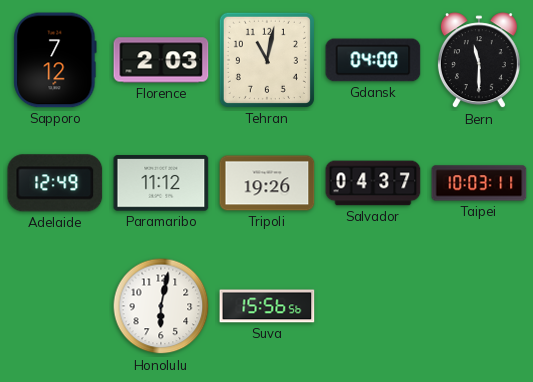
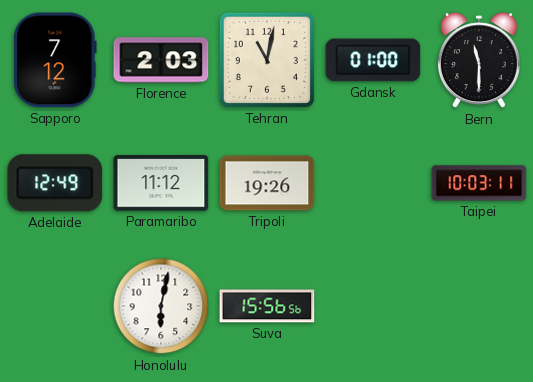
Gdansk: 04:00 -> 01:00 (373, 60)
Salvador: 04:37 -> none (373, 183)
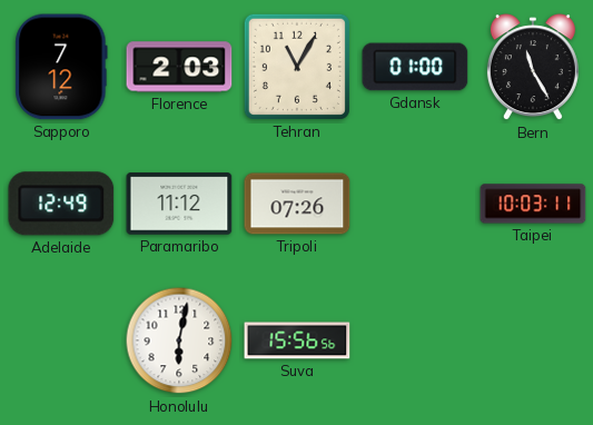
Tehran: 11:02 -> 11:05 (297, 67)
Bern: 11:30 -> 11:25 (533, 68)
Tripoli: 19:26 -> 07:26 (297, 204)
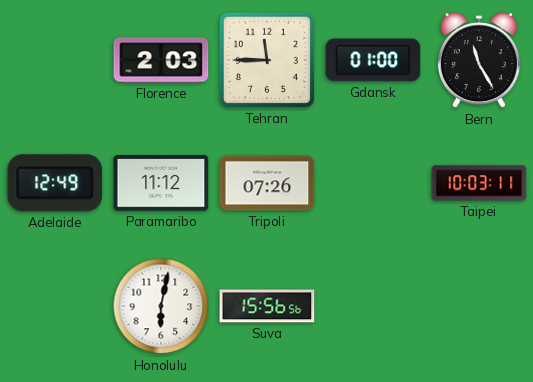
Sapporo: 7:12 -> none (61, 67)
Tehran: 11:05 -> 11:45 (267, 60)
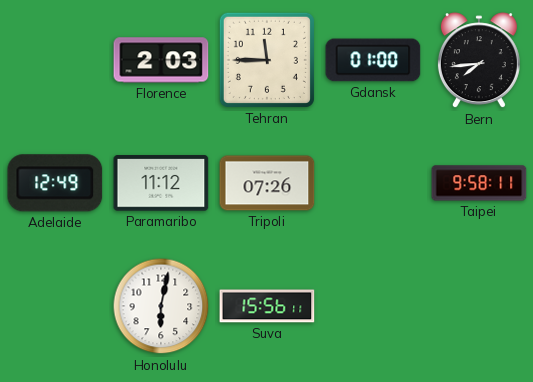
Bern: 11:25 -> 7:44 (479, 61)
Taipei: 10:03 -> 9:58 (479, 183)
Suva: 15:56:56 -> 15:56:11 (267, 306)
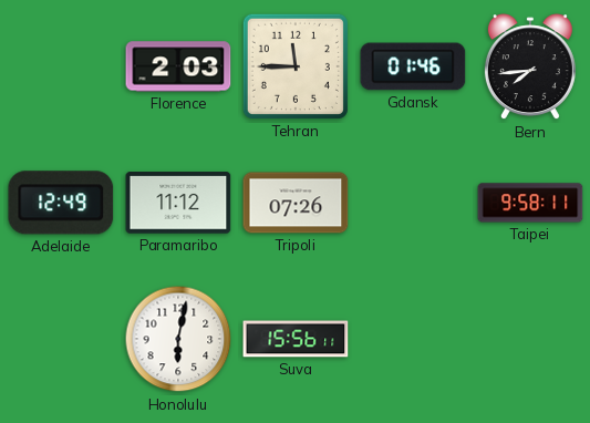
Gdansk: 01:00 -> 01:46 (413, 66)
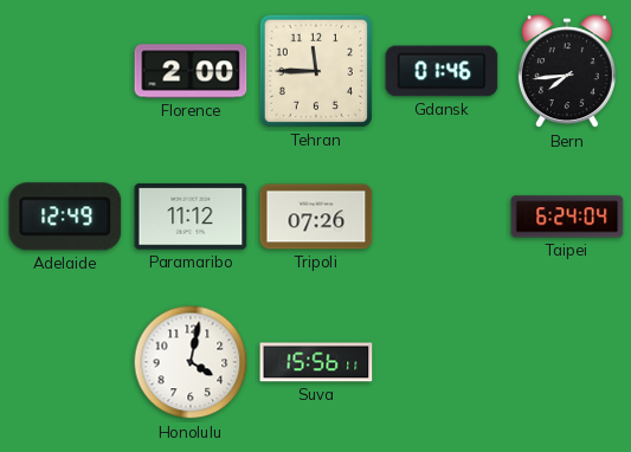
Florence: 2:03 -> 2:00 (191, 71)
Taipei: 9:58 -> 6:24 (567, 217)
Honolulu: 6:02 -> 4:02 (191, 362)
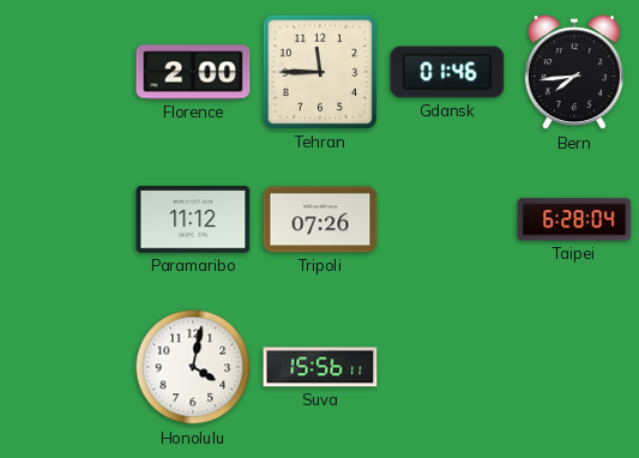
Adelaide: 12:49 -> none (65, 217)
Taipei: 6:24 -> 6:28 (574, 219)
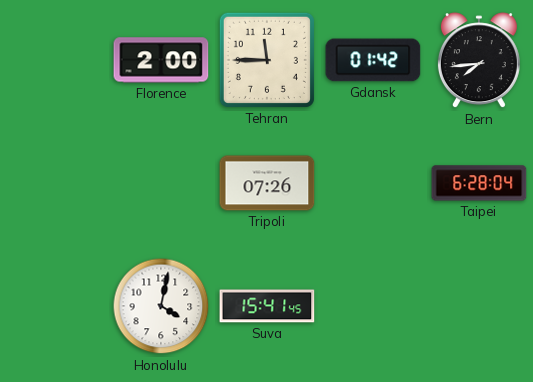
Gdansk: 01:46 -> 01:42 (373, 60)
Paramaribo: 11:12 -> none (193, 219)
Suva: 15:56 -> 15:41 (267, 306)
